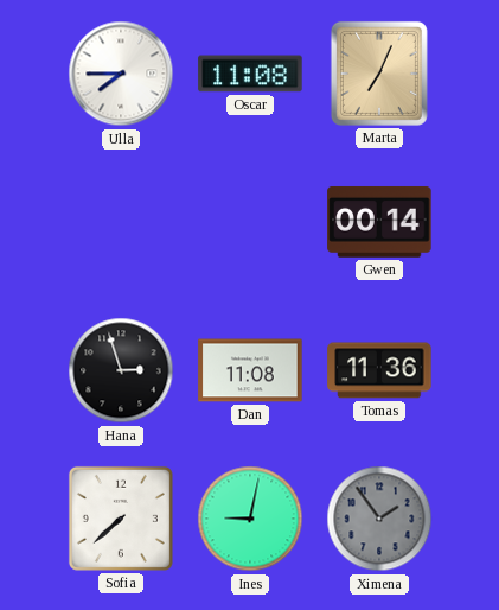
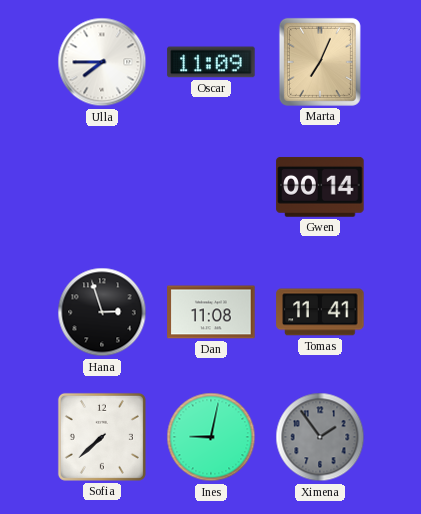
Oscar: 11:08 -> 11:09 (211, 62)
Tomas: 11:36 -> 11:41 (320, 312)
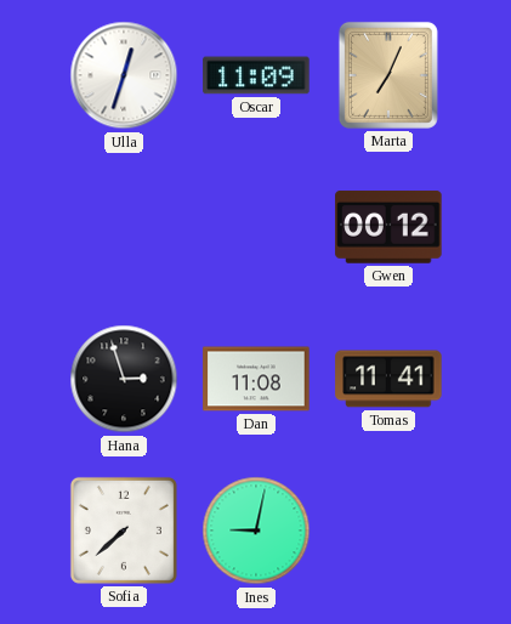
Ulla: 7:45 -> 12:33 (124, 75)
Gwen: 00:14 -> 00:12 (388, 227)
Ximena: 1:54 -> none (320, 437)
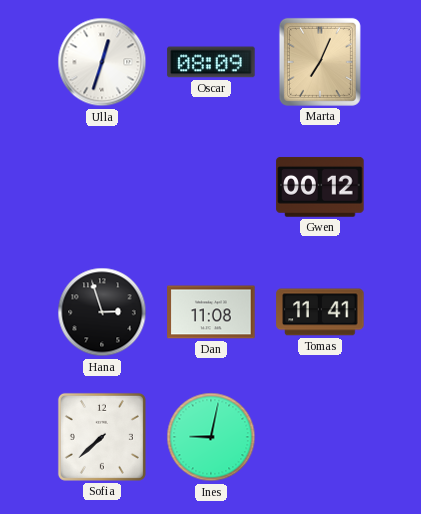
Oscar: 11:09 -> 08:09 (211, 62)
